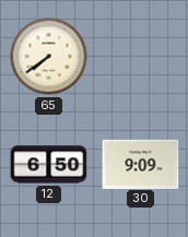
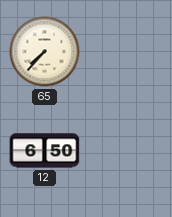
65: 7:39 -> 7:37 (45, 52)
30: 9:09 -> none (141, 164)
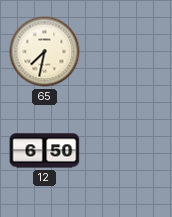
65: 7:37 -> 7:32 (45, 52)
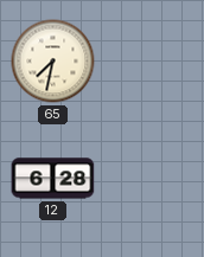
12: 6:50 -> 6:28 (53, 179)
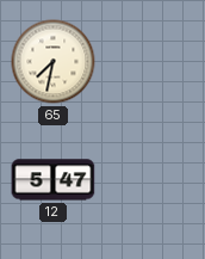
12: 6:28 -> 5:47 (54, 180)
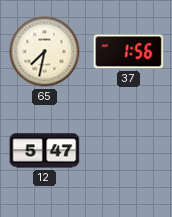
37: none -> 1:56 (129, 52)
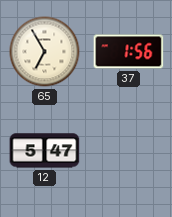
65: 7:32 -> 6:55 (45, 52)
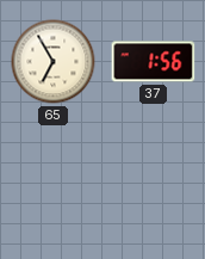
12: 5:47 -> none (45, 151)
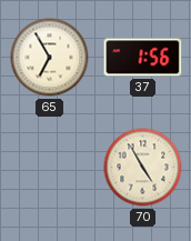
70: none -> 4:55 (143, 168)
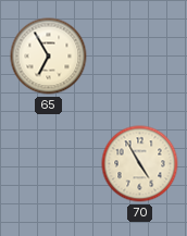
37: 1:56 -> none (143, 58)
